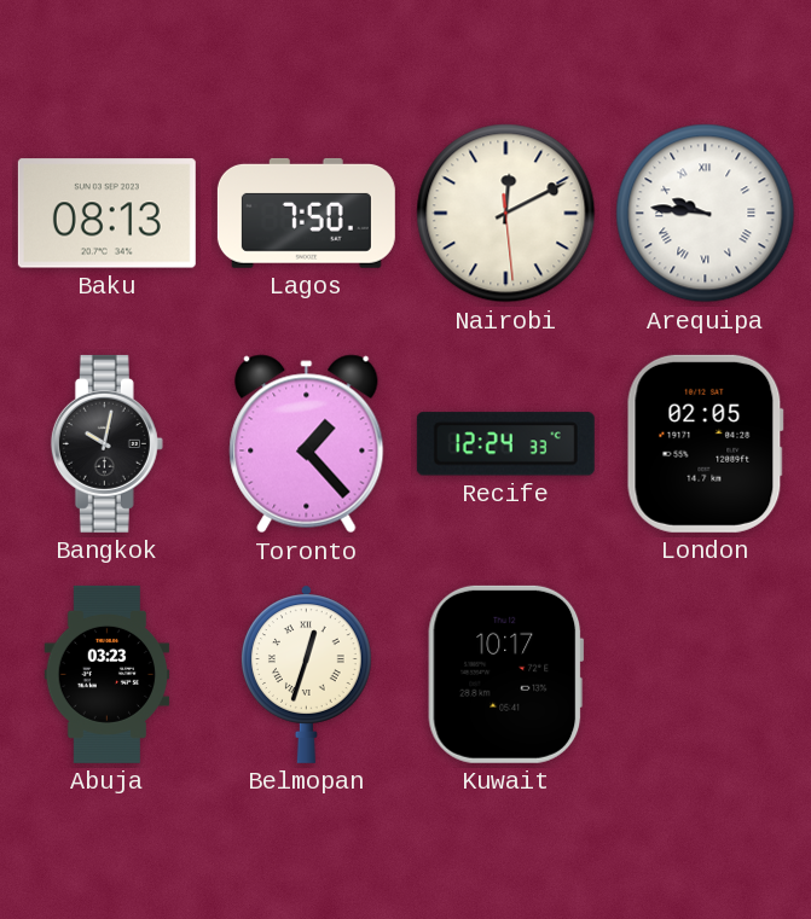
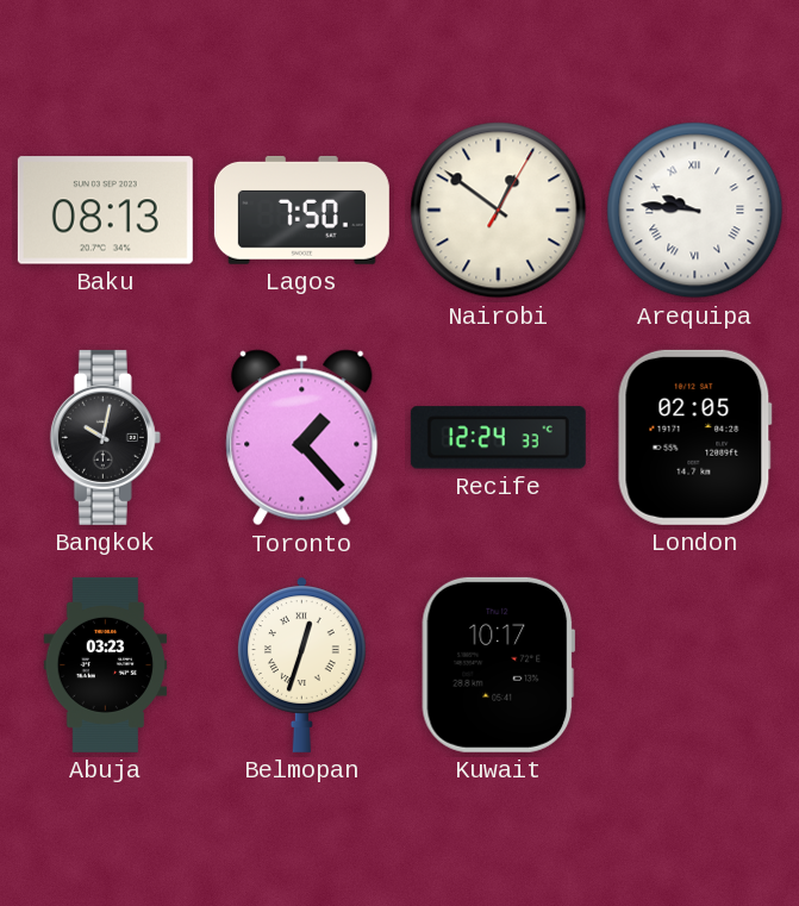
Nairobi: 12:10 -> 12:51 (499, 211)
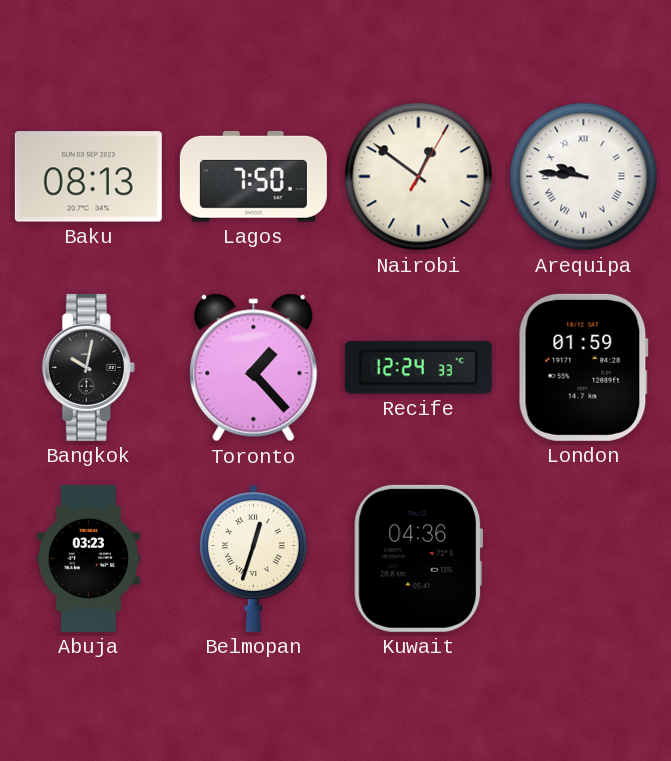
London: 02:05 -> 01:59 (583, 367)
Kuwait: 10:17 -> 04:36 (419, 558)
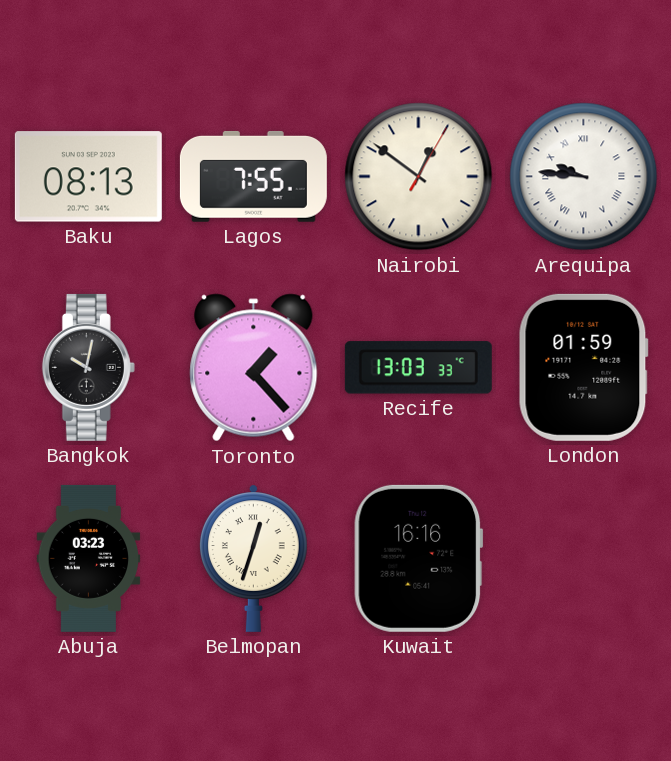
Lagos: 7:50 -> 7:55 (253, 176)
Recife: 12:24 -> 13:03 (418, 368)
Kuwait: 04:36 -> 16:16 (419, 558)
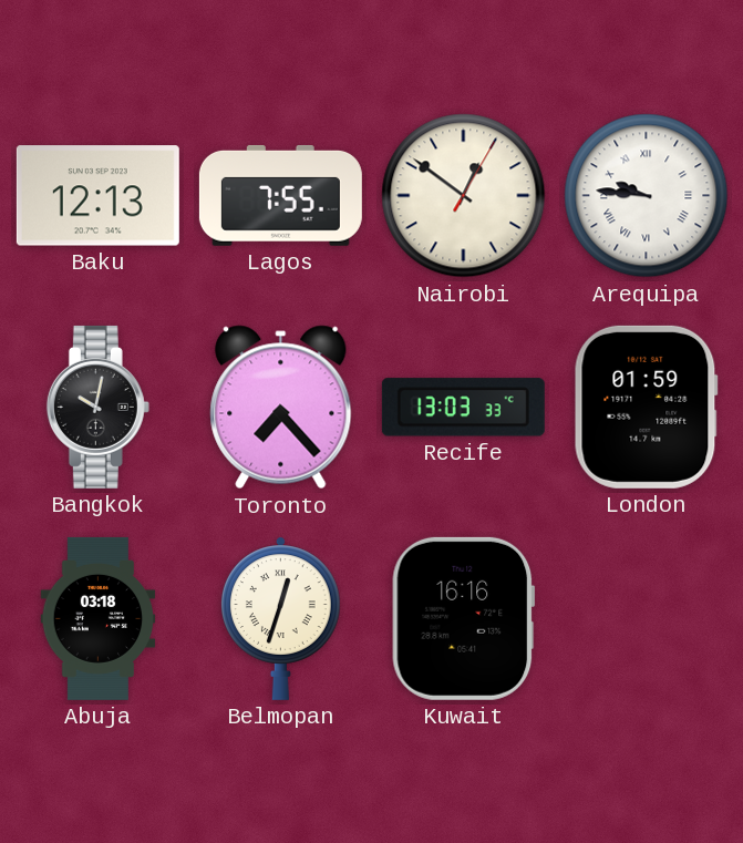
Baku: 08:13 -> 12:13 (97, 196)
Toronto: 1:23 -> 7:23 (281, 408)
Abuja: 03:23 -> 03:18 (99, 618)
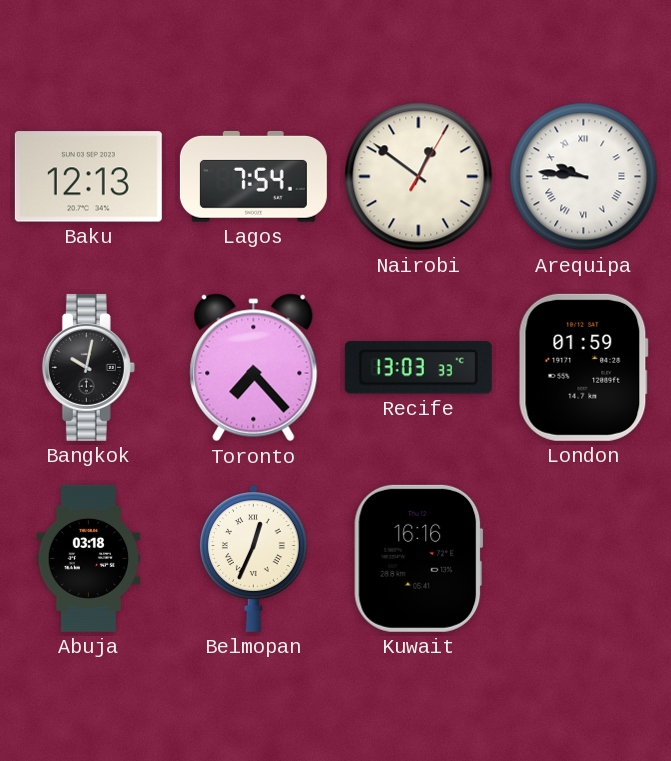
Lagos: 7:55 -> 7:54 (253, 176)
Belmopan: 12:33 -> 12:34 (253, 558)
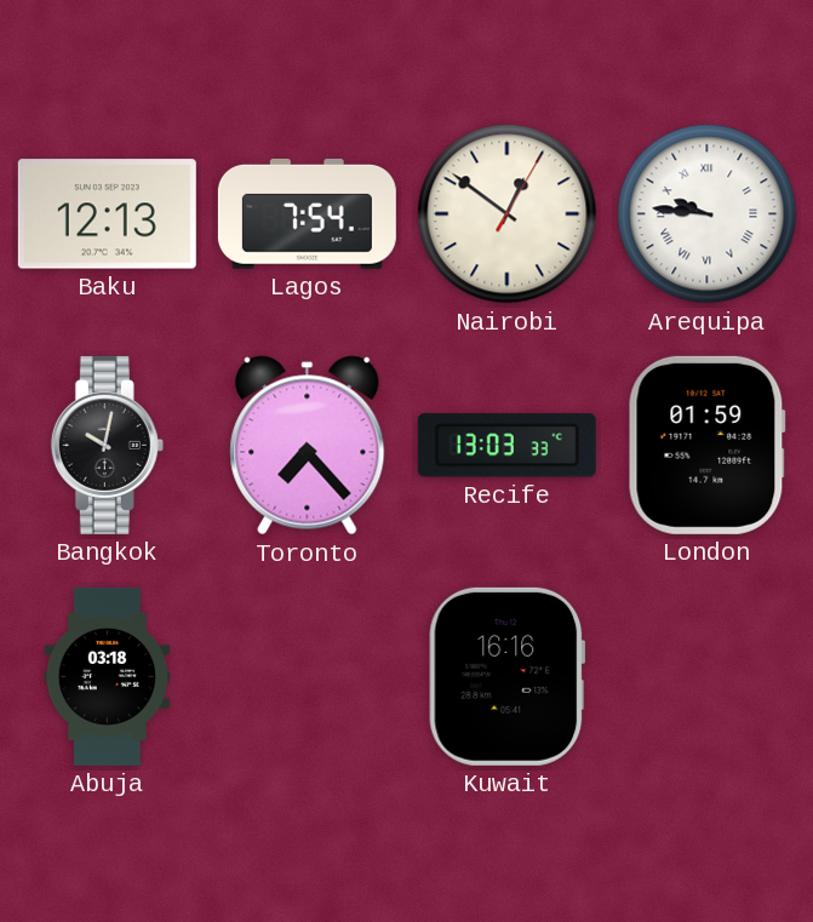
Belmopan: 12:34 -> none (253, 558)
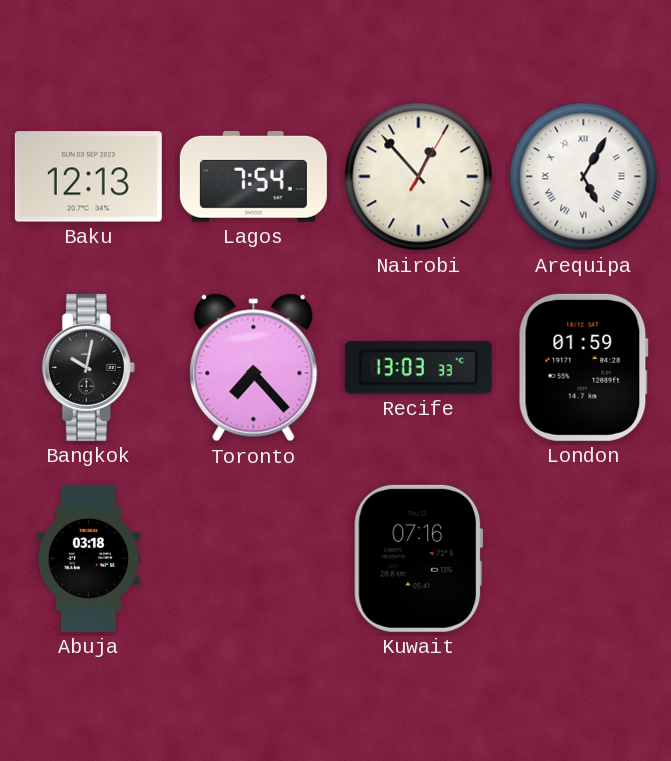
Nairobi: 12:51 -> 12:53 (419, 177)
Arequipa: 9:46 -> 5:05 (584, 177)
Kuwait: 16:16 -> 07:16 (419, 558)
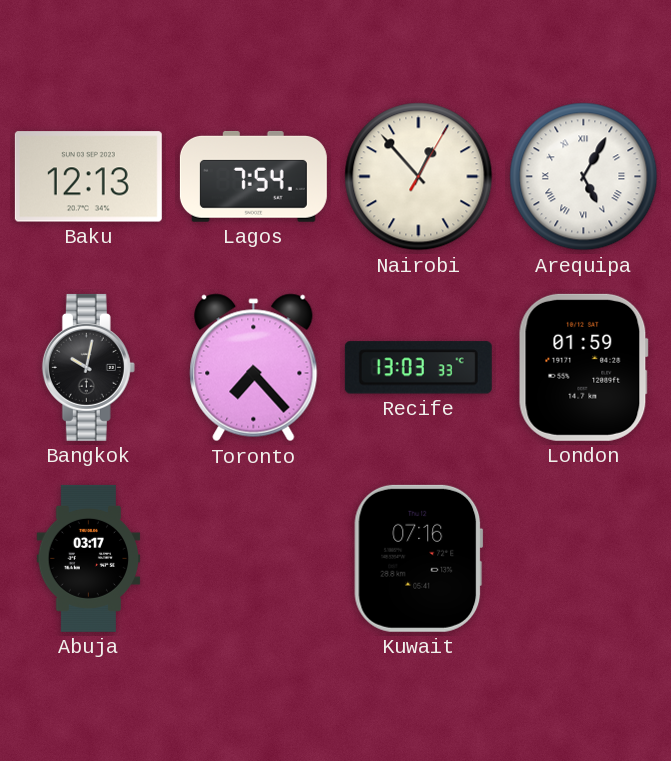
Abuja: 03:18 -> 03:17 (89, 558)
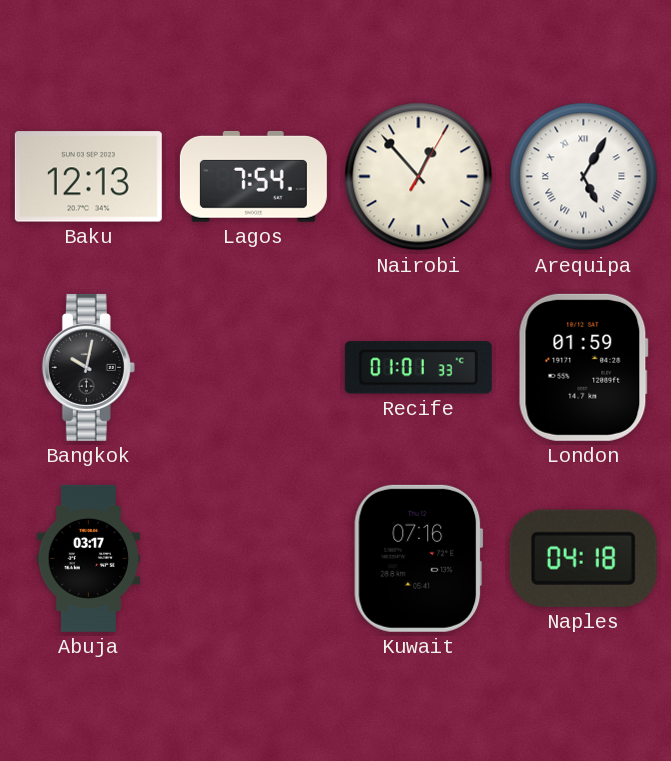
Toronto: 7:23 -> none (254, 368)
Recife: 13:03 -> 01:01 (418, 368)
Naples: none -> 04:18 (583, 558)
